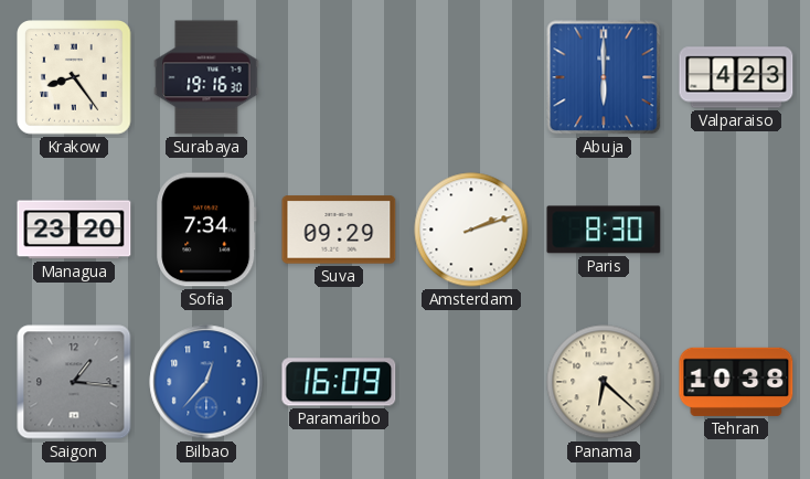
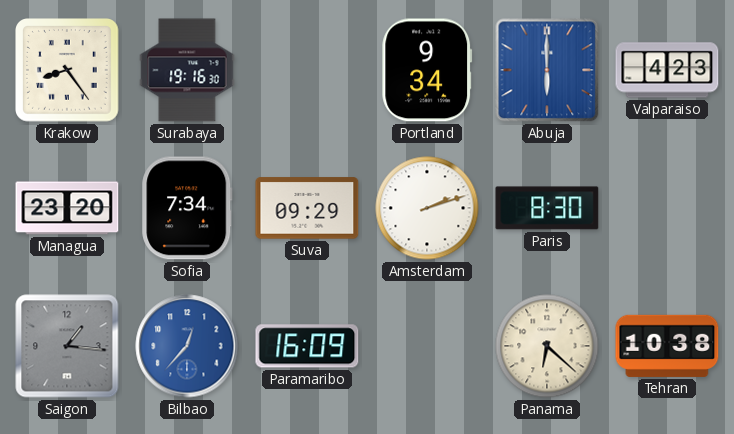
Portland: none -> 9:34 (427, 70)
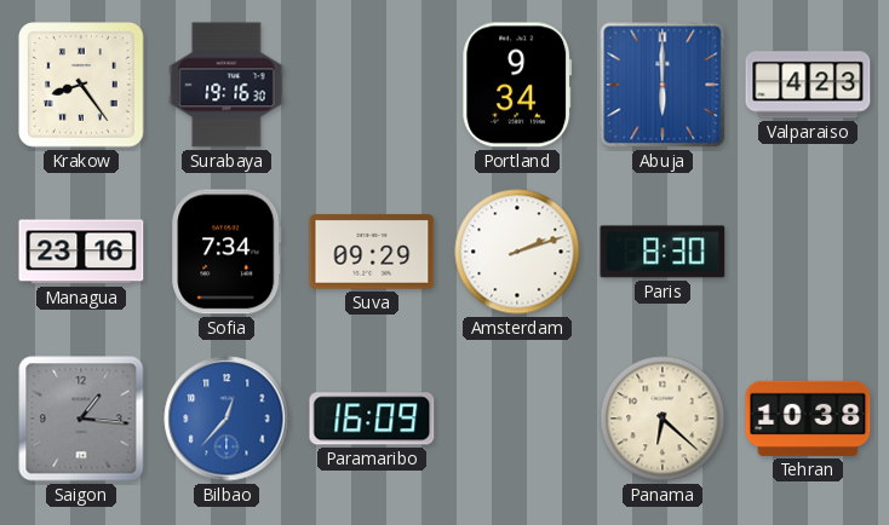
Managua: 23:20 -> 23:16 (81, 252)
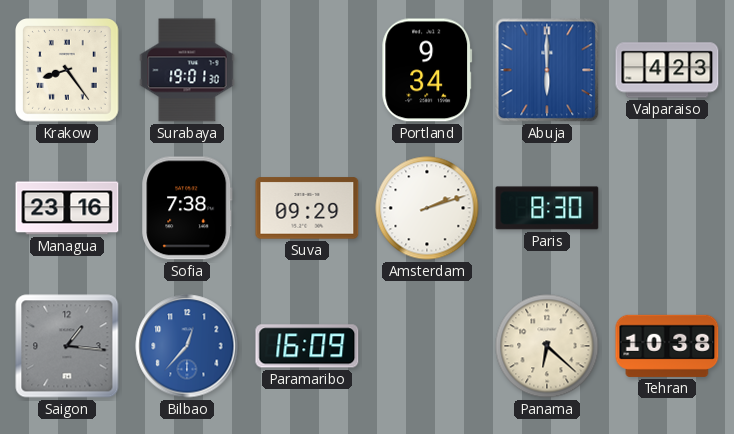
Surabaya: 19:16 -> 19:01 (187, 70)
Sofia: 7:34 -> 7:38 (187, 208)
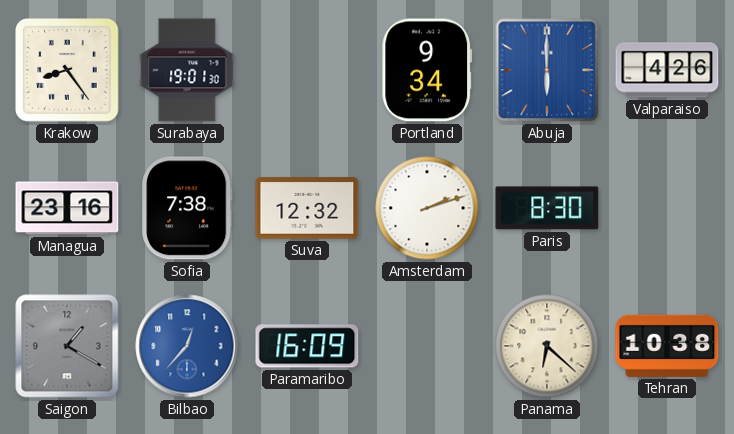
Valparaiso: 4:23 -> 4:26 (667, 70)
Suva: 09:29 -> 12:32 (307, 208)
Saigon: 1:16 -> 1:20 (67, 346)
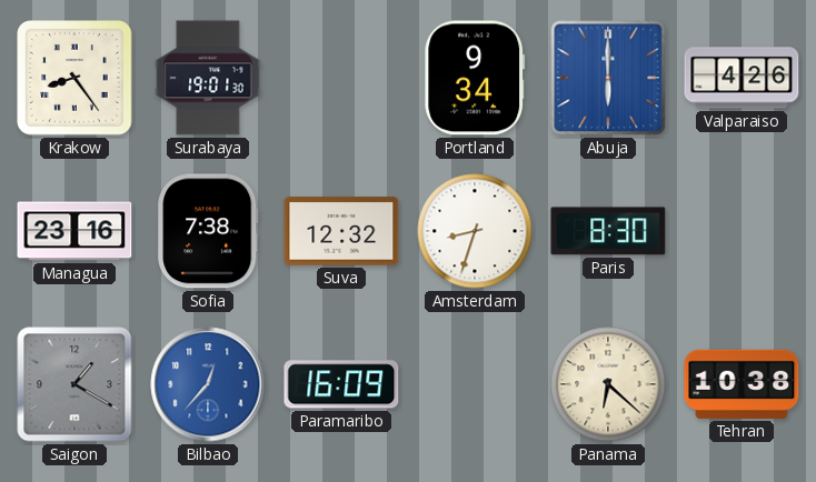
Amsterdam: 2:12 -> 8:33 (475, 231)
